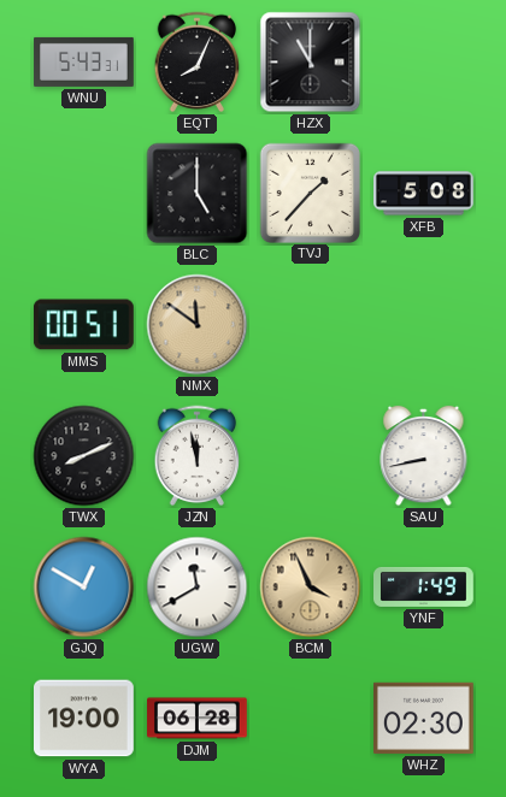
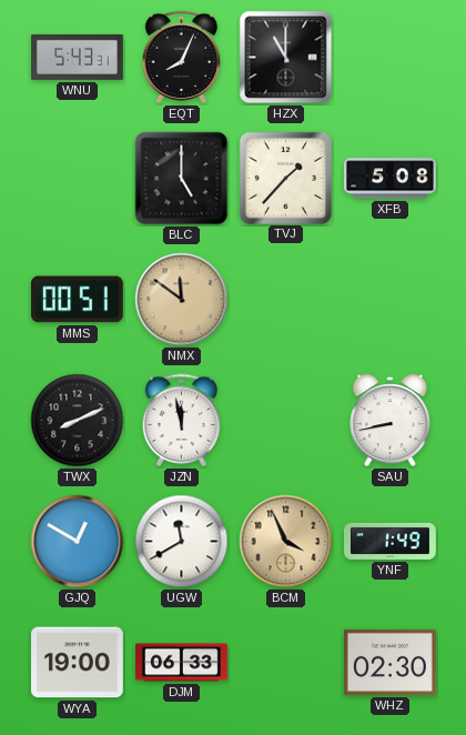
DJM: 06:28 -> 06:33 (182, 663)
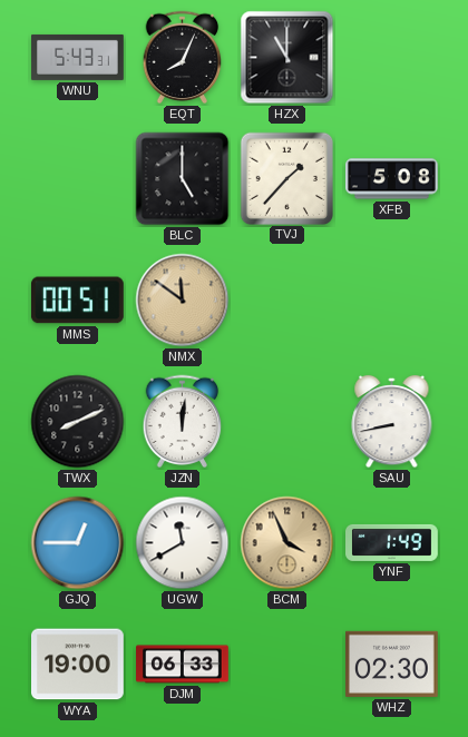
JZN: 11:58 -> 12:01 (183, 422)
GJQ: 12:50 -> 12:45 (78, 543)
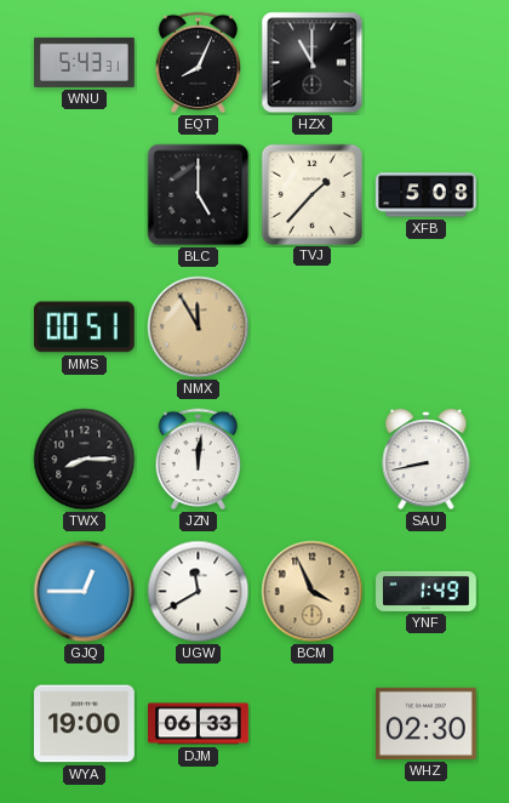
NMX: 11:51 -> 11:55 (199, 328)
TWX: 8:11 -> 8:15 (85, 460)
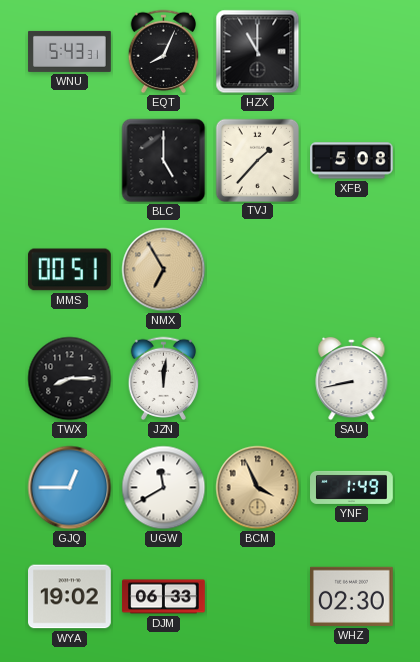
NMX: 11:55 -> 6:55 (164, 270)
WYA: 19:00 -> 19:02 (70, 597)
